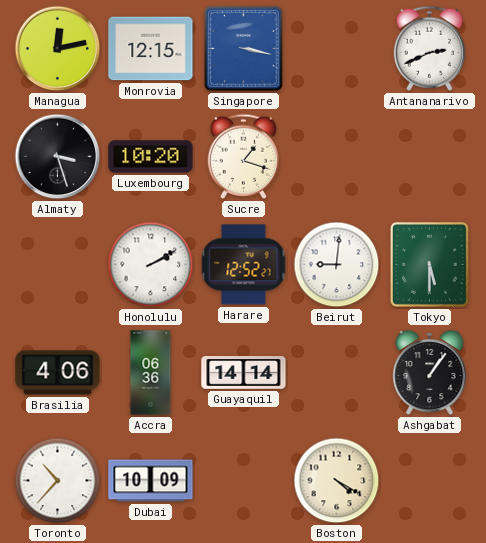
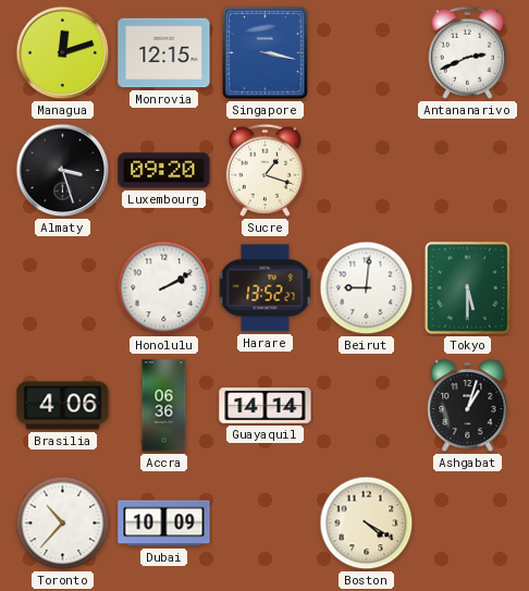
Managua: 12:13 -> 12:12 (63, 53)
Luxembourg: 10:20 -> 09:20 (164, 171)
Harare: 12:52 -> 13:52 (266, 288)
Ashgabat: 1:06 -> 1:03 (468, 406)
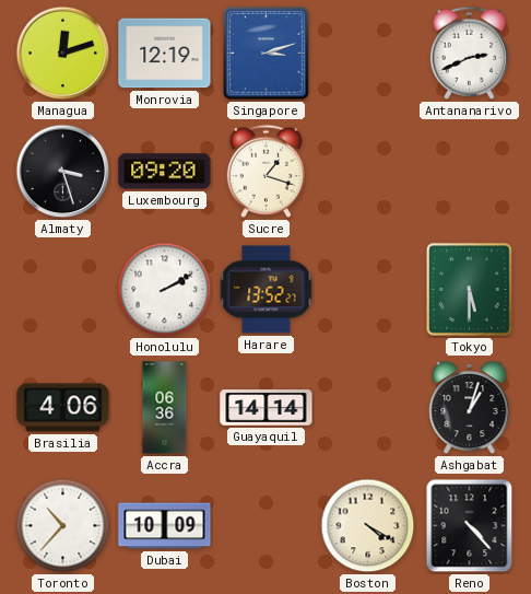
Monrovia: 12:15 -> 12:19 (165, 54)
Singapore: 3:17 -> 3:12 (265, 53)
Beirut: 9:01 -> none (367, 288)
Reno: none -> 4:23 (470, 526)
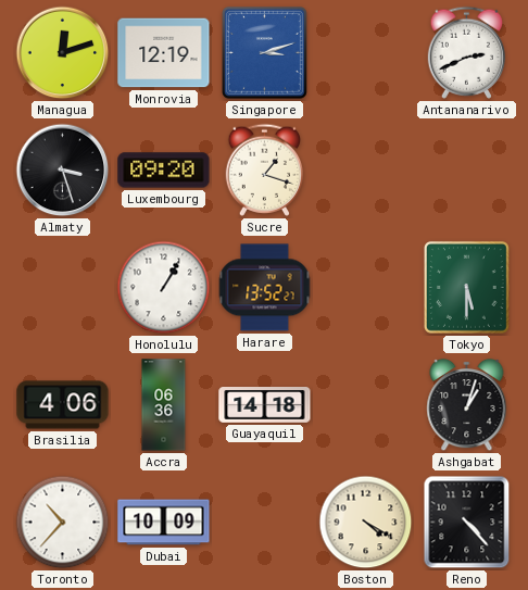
Honolulu: 2:10 -> 1:05 (164, 288)
Guayaquil: 14:14 -> 14:18 (265, 405)
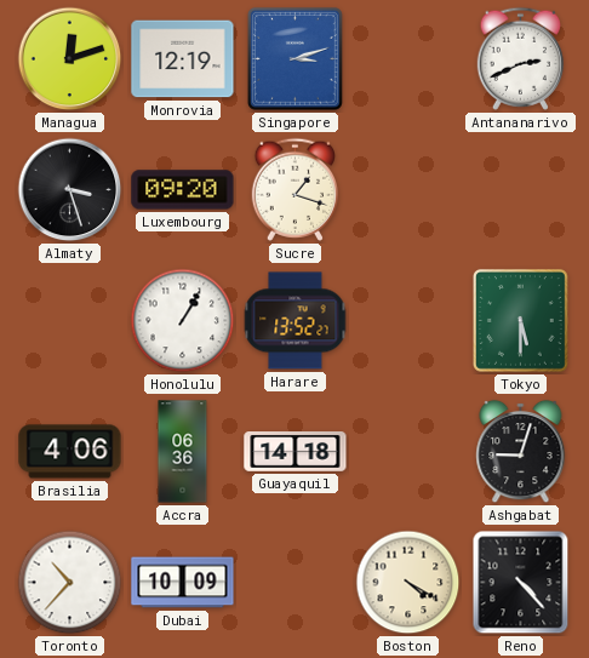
Ashgabat: 1:03 -> 9:03 (521, 452)
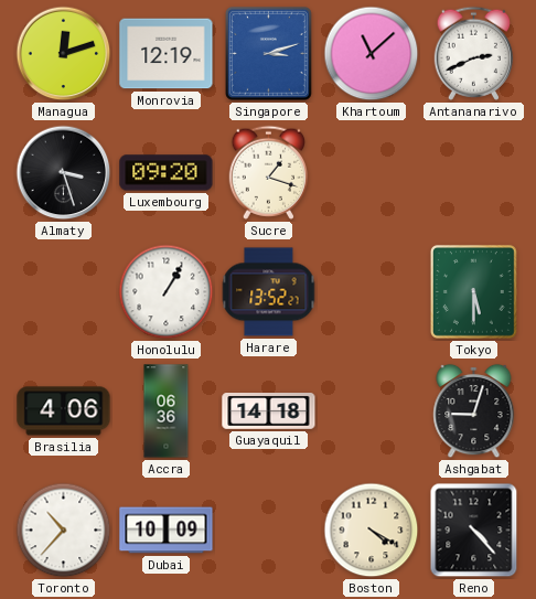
Khartoum: none -> 11:08 (372, 54)
